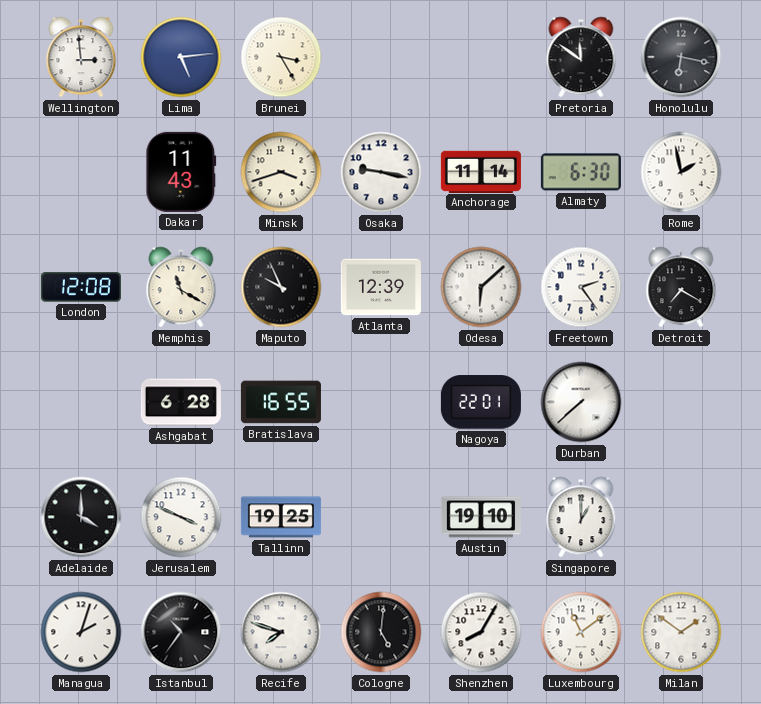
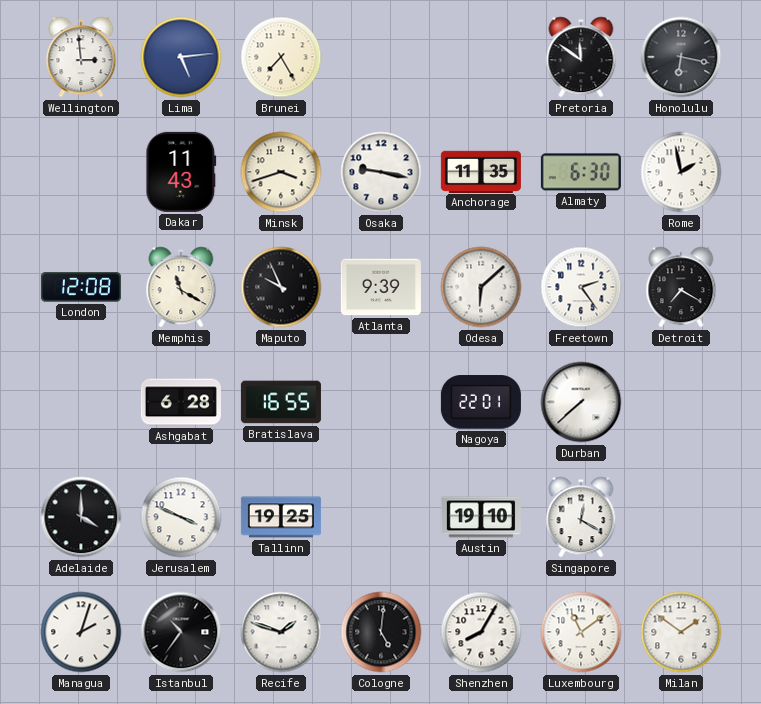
Brunei: 3:25 -> 7:25 (281, 57)
Anchorage: 11:14 -> 11:35 (481, 171)
Atlanta: 12:39 -> 9:39 (381, 287)
Singapore: 1:00 -> 12:20 (581, 517)
Recife: 7:48 -> 1:48 (281, 632)
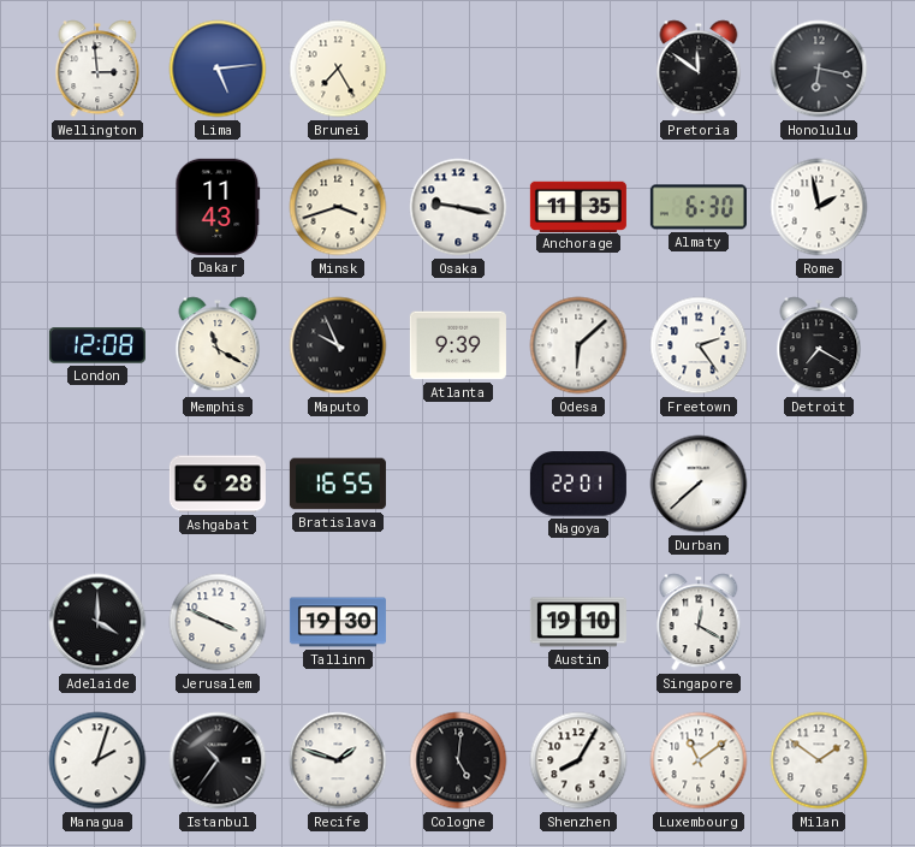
Tallinn: 19:25 -> 19:30 (338, 622)
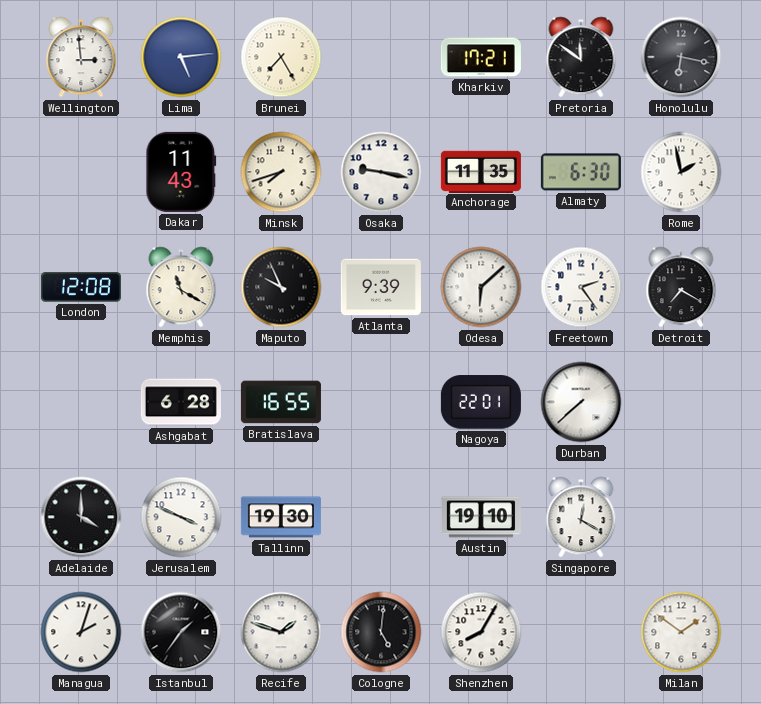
Kharkiv: none -> 17:21 (481, 57)
Minsk: 3:42 -> 7:42 (281, 172)
Istanbul: 10:36 -> 1:36 (181, 632)
Luxembourg: 11:09 -> none (699, 760)
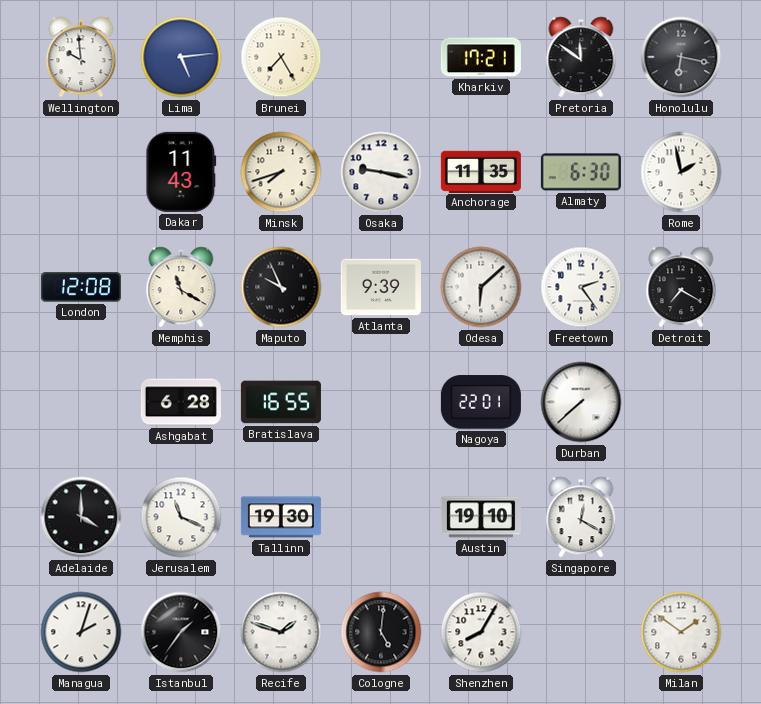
Wellington: 2:59 -> 9:59 (81, 57)
Jerusalem: 3:49 -> 11:19 (181, 517)
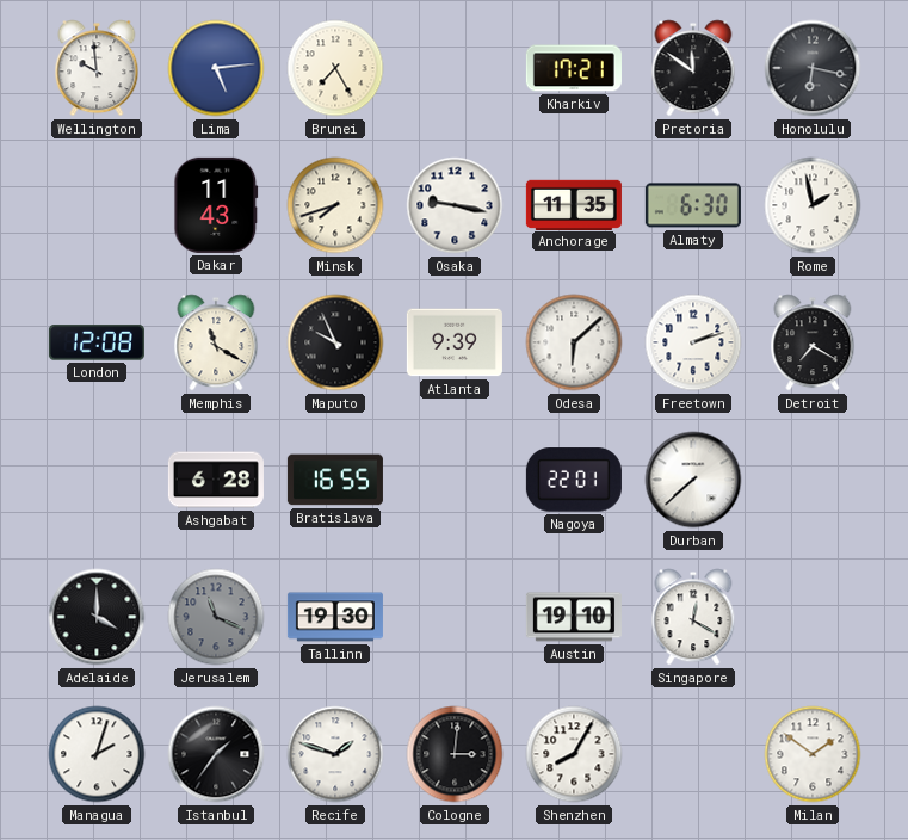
Freetown: 2:24 -> 2:12 (693, 342)
Jerusalem dial: white -> grey (216, 617)
Cologne: 5:01 -> 3:01 (455, 754)
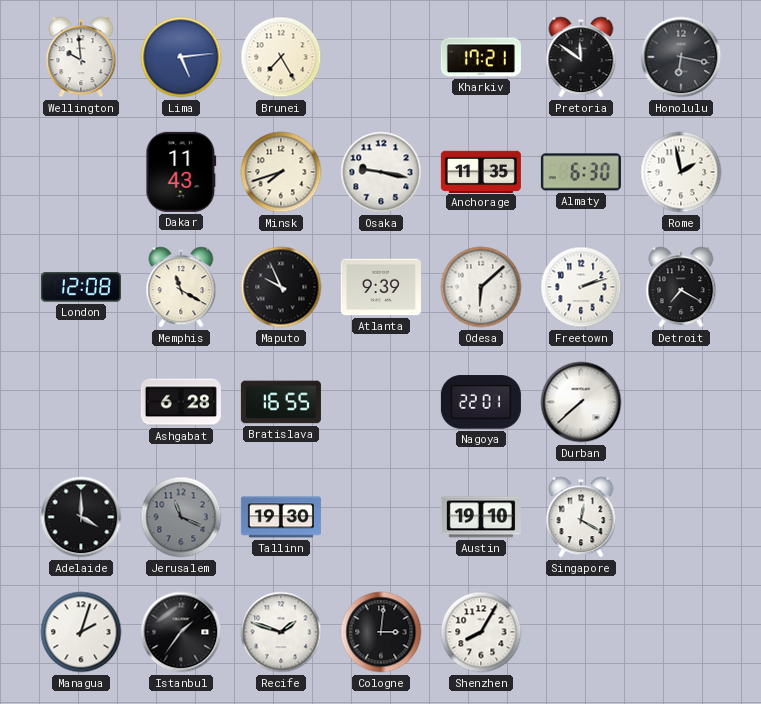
Milan: 1:51 -> none (813, 754)
